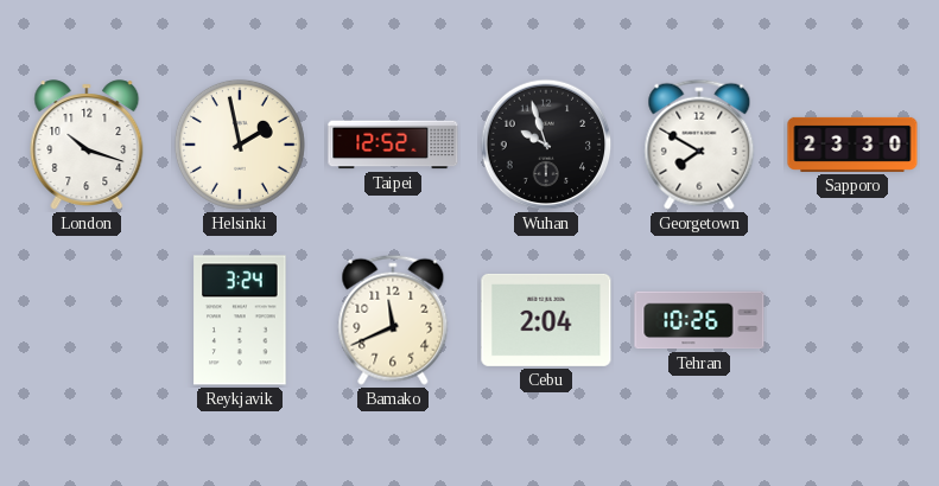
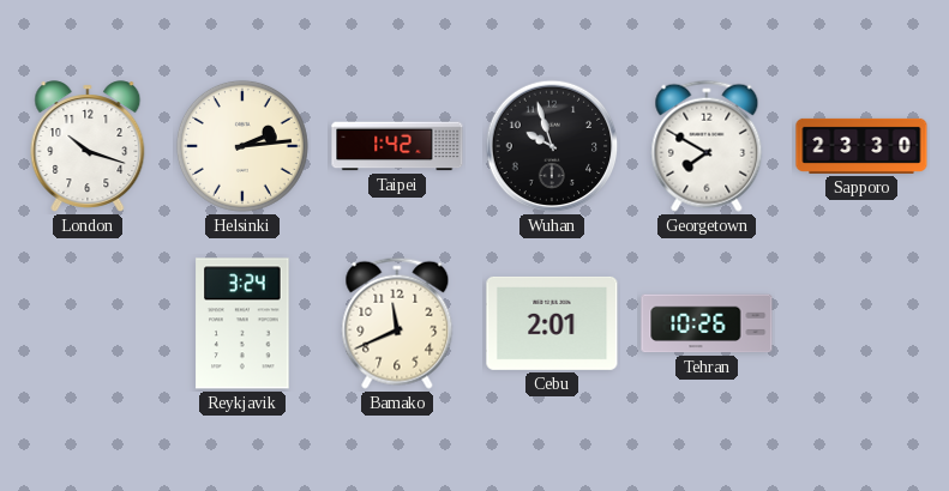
Helsinki: 1:58 -> 2:14 (242, 146)
Taipei: 12:52 -> 1:42 (397, 146)
Cebu: 2:04 -> 2:01 (552, 323)
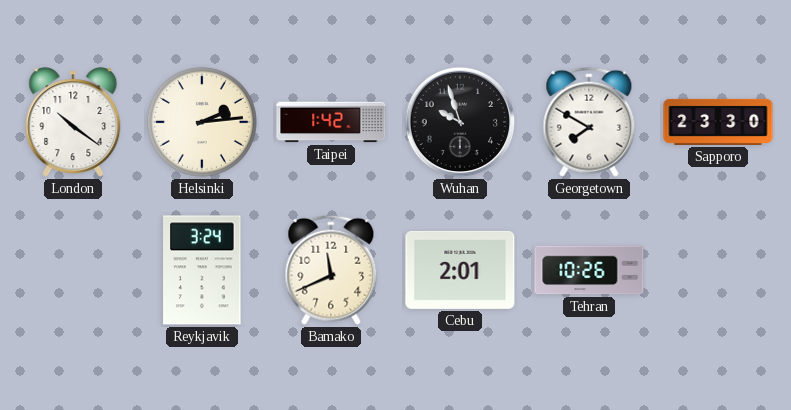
London: 10:18 -> 10:21 (73, 122)
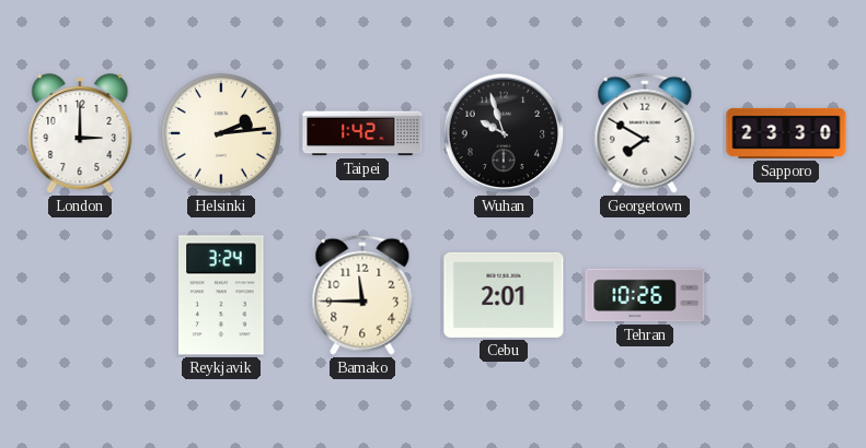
London: 10:21 -> 3:00 (80, 133)
Bamako: 11:41 -> 11:45 (362, 295)
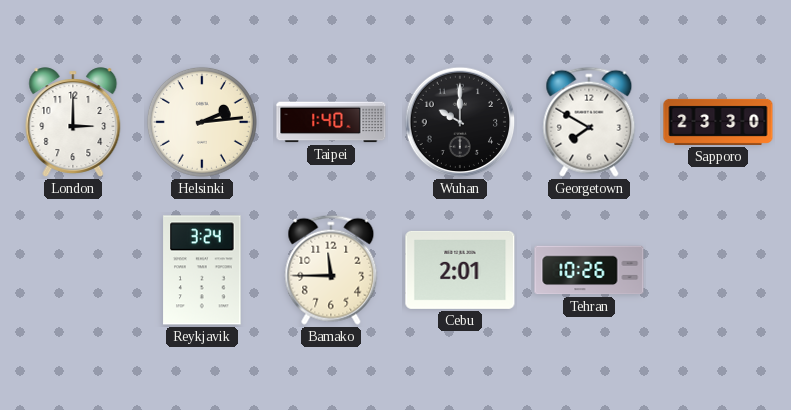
Taipei: 1:42 -> 1:40 (331, 122)
Wuhan: 9:57 -> 10:00 (460, 122)
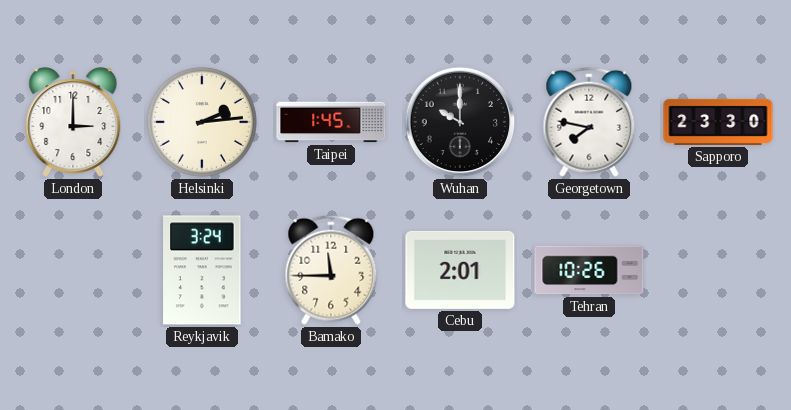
Taipei: 1:40 -> 1:45 (331, 122)
Georgetown: 7:50 -> 7:47 (589, 122)
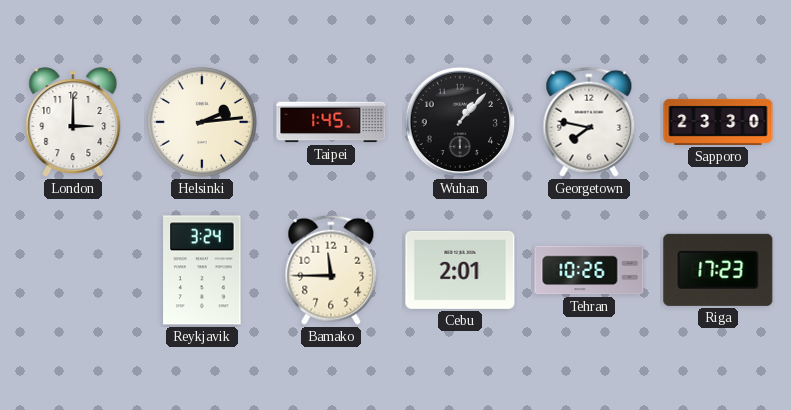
Wuhan: 10:00 -> 1:07 (460, 122)
Riga: none -> 17:23 (718, 270)
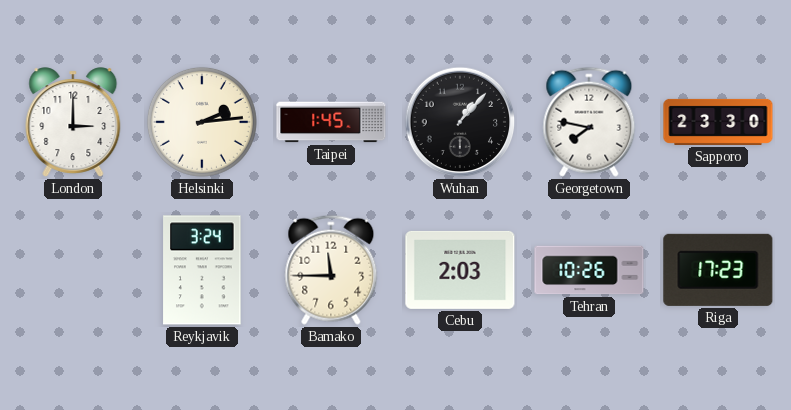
Cebu: 2:01 -> 2:03 (460, 270)
